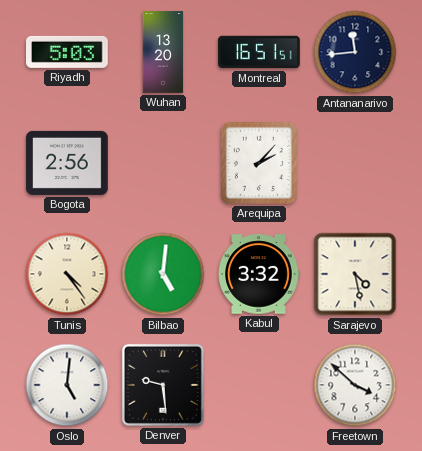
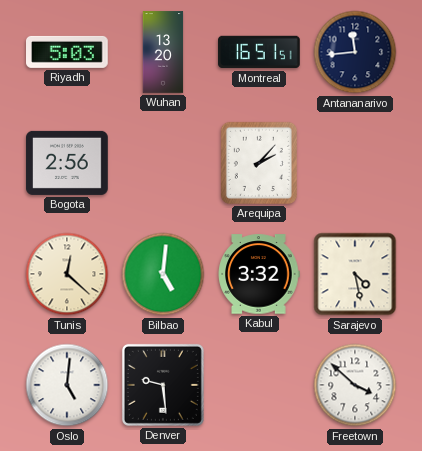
Tunis: 4:24 -> 12:22 (67, 274)
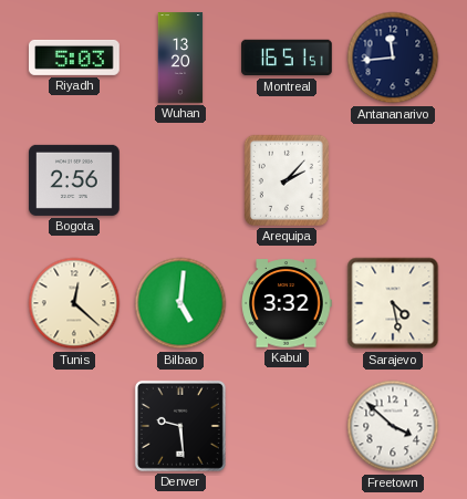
Oslo: 5:01 -> none (67, 385)
